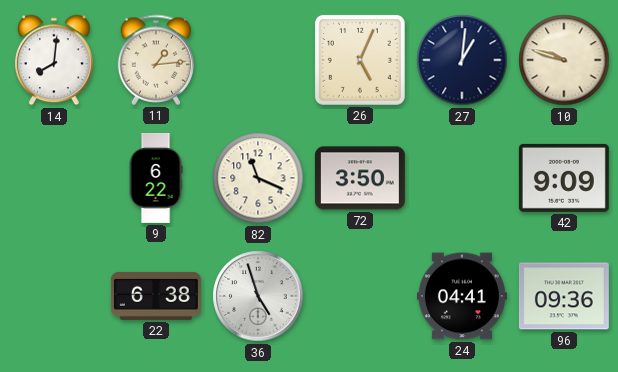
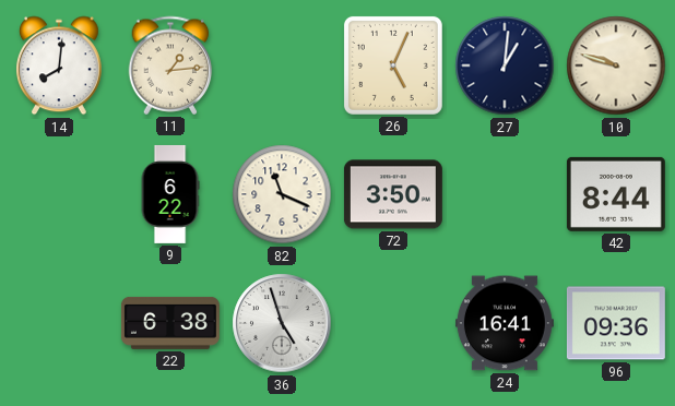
42: 9:09 -> 8:44 (616, 194)
24: 04:41 -> 16:41 (505, 323)
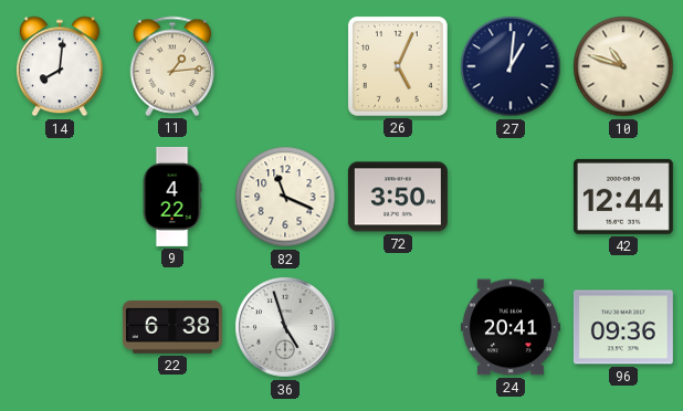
10: 9:48 -> 10:48 (623, 66)
9: 6:22 -> 4:22 (172, 197)
42: 8:44 -> 12:44 (623, 197)
24: 16:41 -> 20:41 (511, 327)
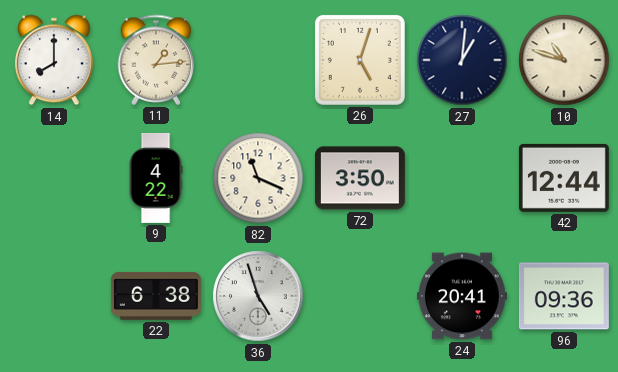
14: 8:01 -> 8:00 (54, 60)
26: 5:04 -> 5:03 (360, 60)
